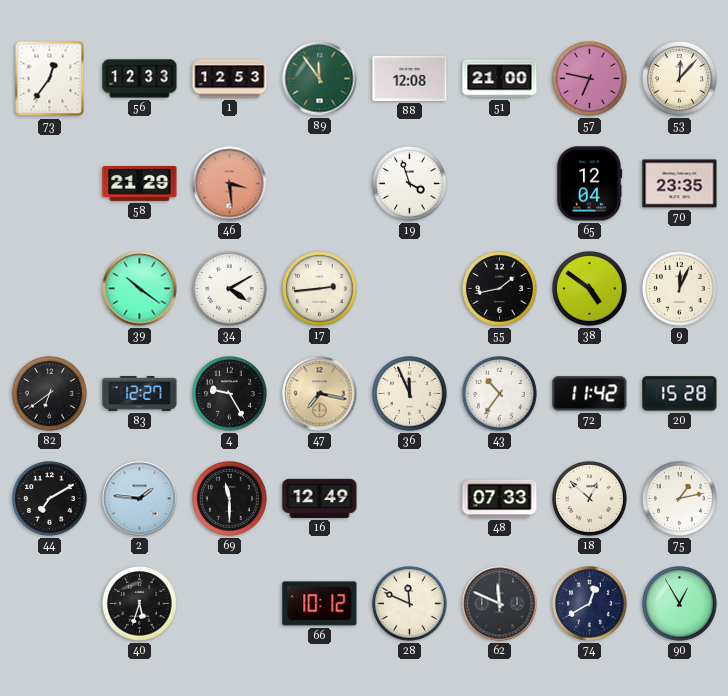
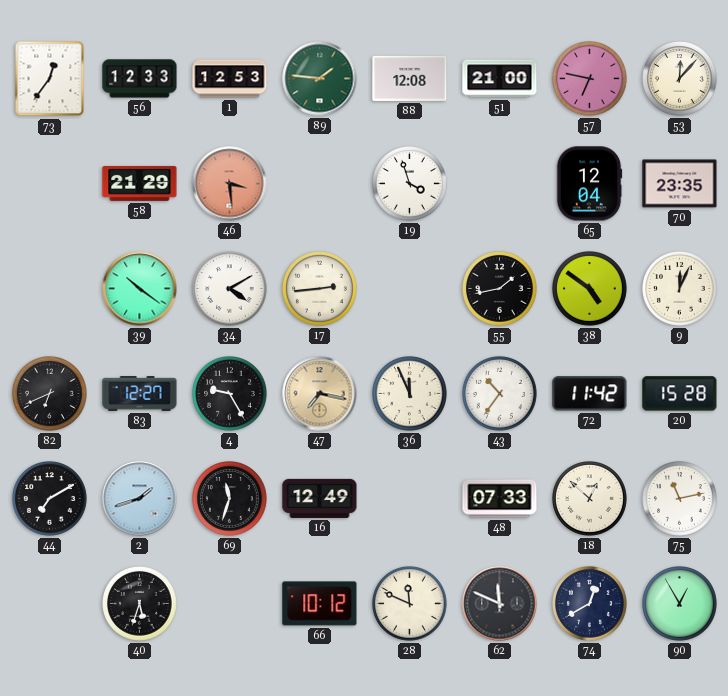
89: 11:54 -> 1:46 (320, 79)
82: 6:39 -> 6:41 (50, 394)
2: 1:46 -> 1:42 (140, 499)
69: 11:30 -> 11:33 (230, 499)
75: 1:13 -> 11:13 (680, 499)
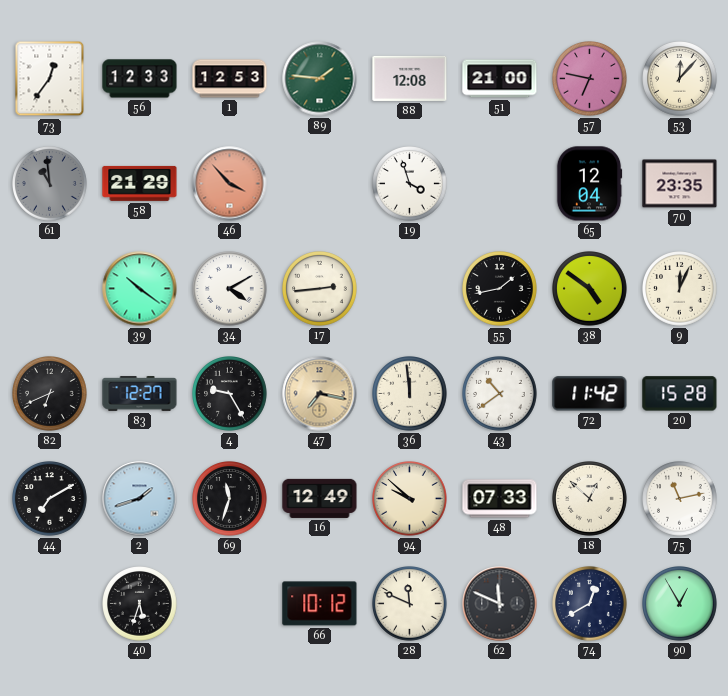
61: none -> 10:59 (50, 184)
46: 3:29 -> 3:53 (230, 184)
36: 11:56 -> 11:59 (410, 394)
43: 10:36 -> 10:39 (500, 394)
94: none -> 9:52 (410, 499)
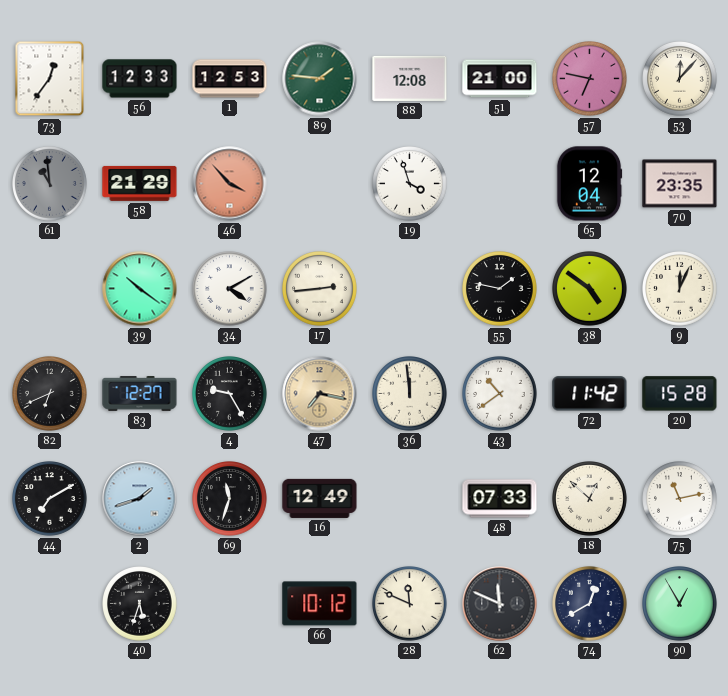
55: 1:43 -> 1:47 (500, 289)
94: 9:52 -> none (410, 499)
